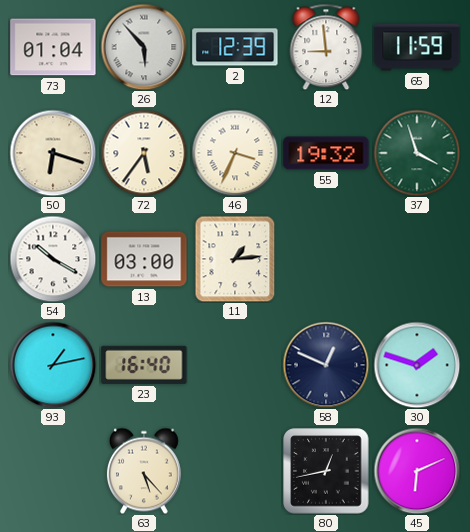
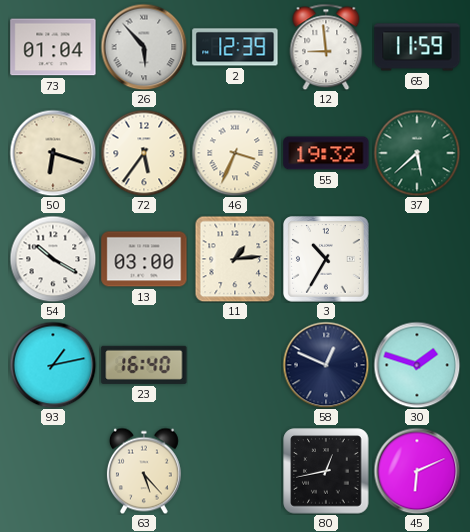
37: 3:57 -> 5:38 (417, 153)
3: none -> 10:35 (327, 260)
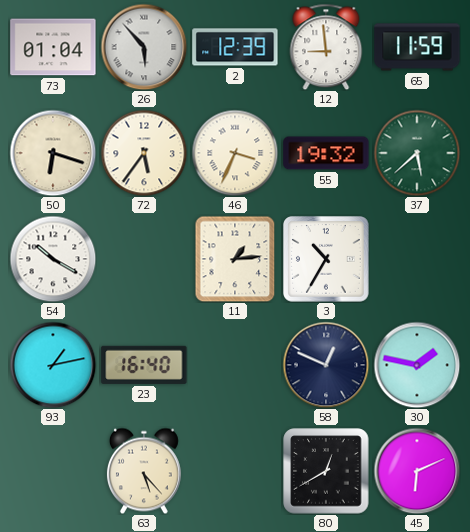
13: 03:00 -> none (144, 259)
30: 1:48 -> 1:47 (417, 365)
80: 12:43 -> 12:40 (326, 471)
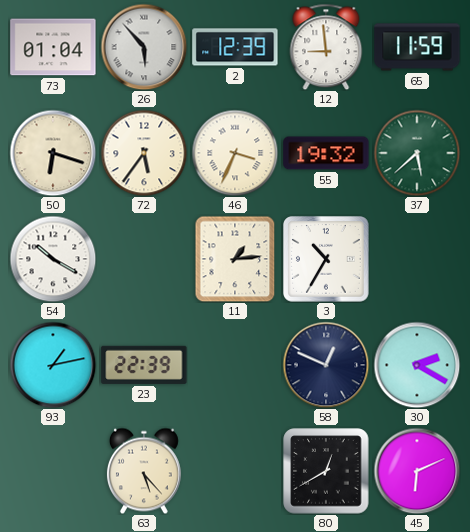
23: 16:40 -> 22:39 (144, 365)
30: 1:47 -> 2:20 (417, 365)
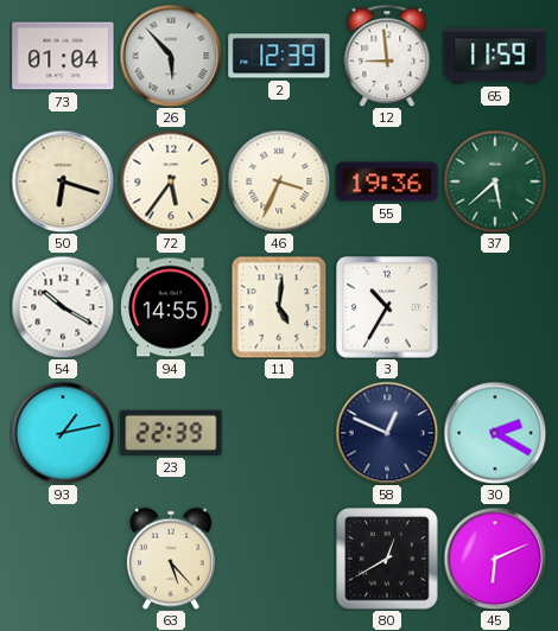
55: 19:32 -> 19:36 (387, 181)
94: none -> 14:55 (171, 307)
11: 1:14 -> 5:01 (279, 307)
